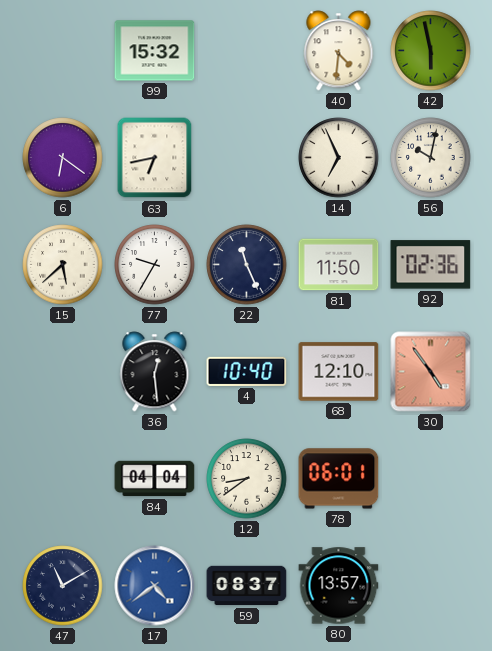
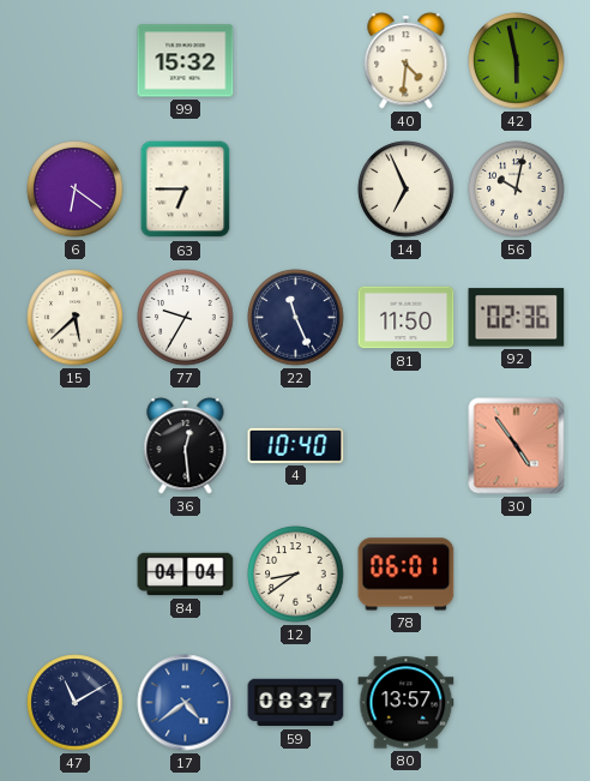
63: 6:43 -> 6:45 (186, 190)
68: 12:10 -> none (339, 372)
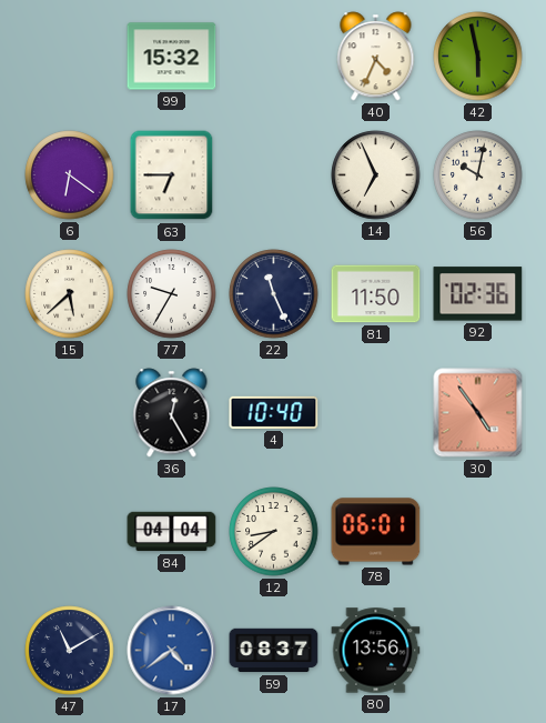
40: 4:31 -> 4:34 (376, 57)
36: 12:29 -> 12:25 (172, 413)
80: 13:57 -> 13:56 (376, 651)
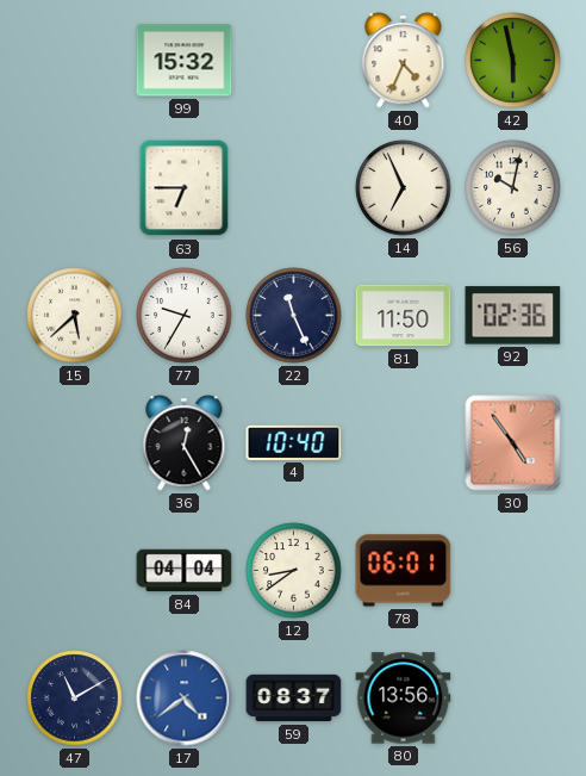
6: 6:21 -> none (70, 175)
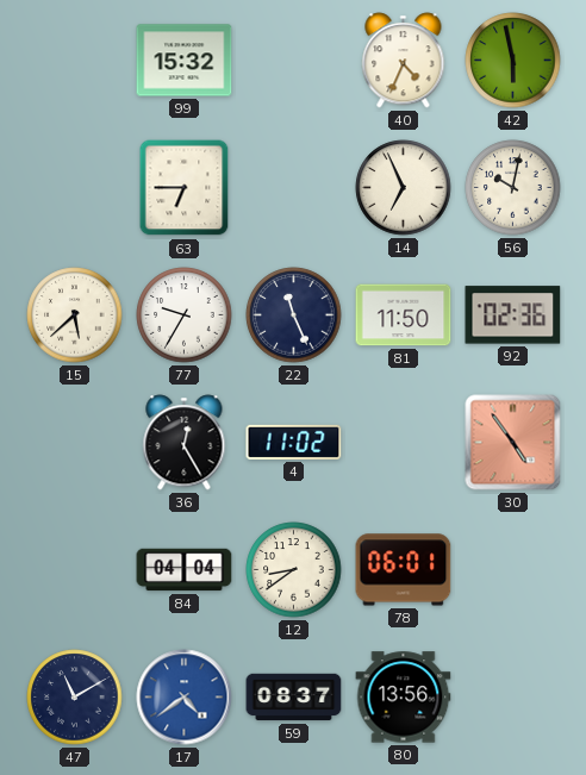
4: 10:40 -> 11:02 (294, 442)
